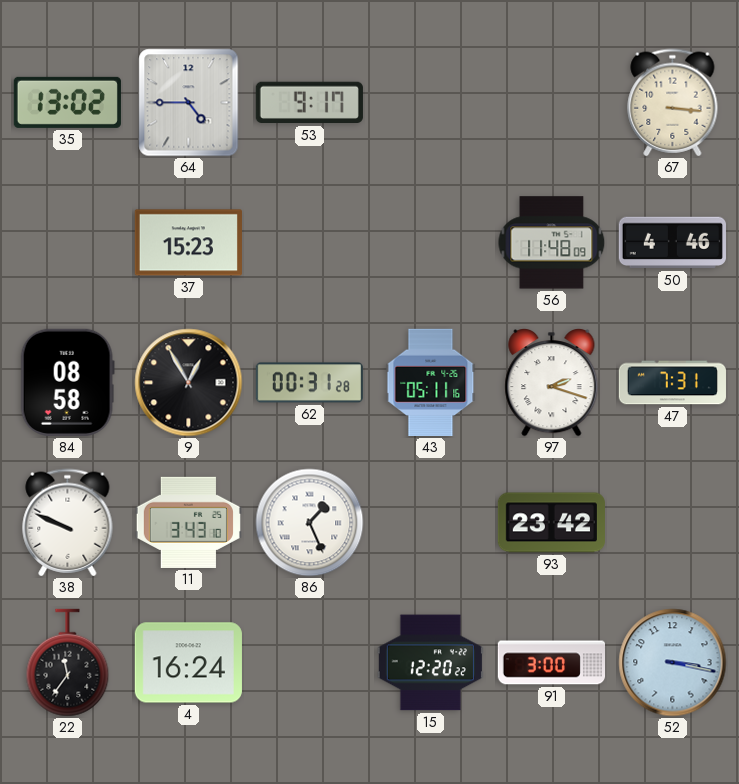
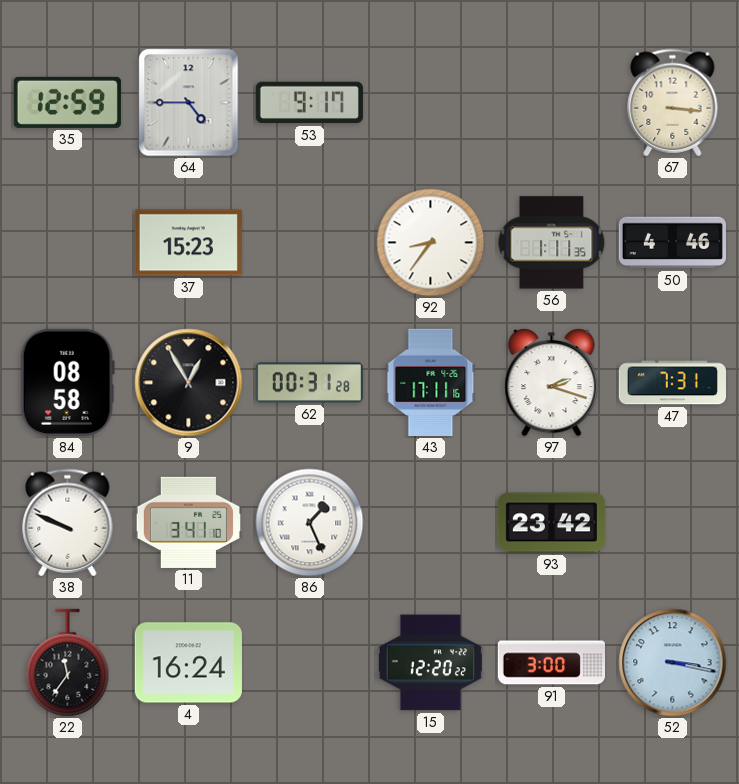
35: 13:02 -> 12:59 (67, 102)
92: none -> 8:36 (431, 243)
56: 11:48 -> 1:11 (552, 243)
43: 05:11 -> 17:11 (431, 382)
11: 3:43 -> 3:41 (188, 522)
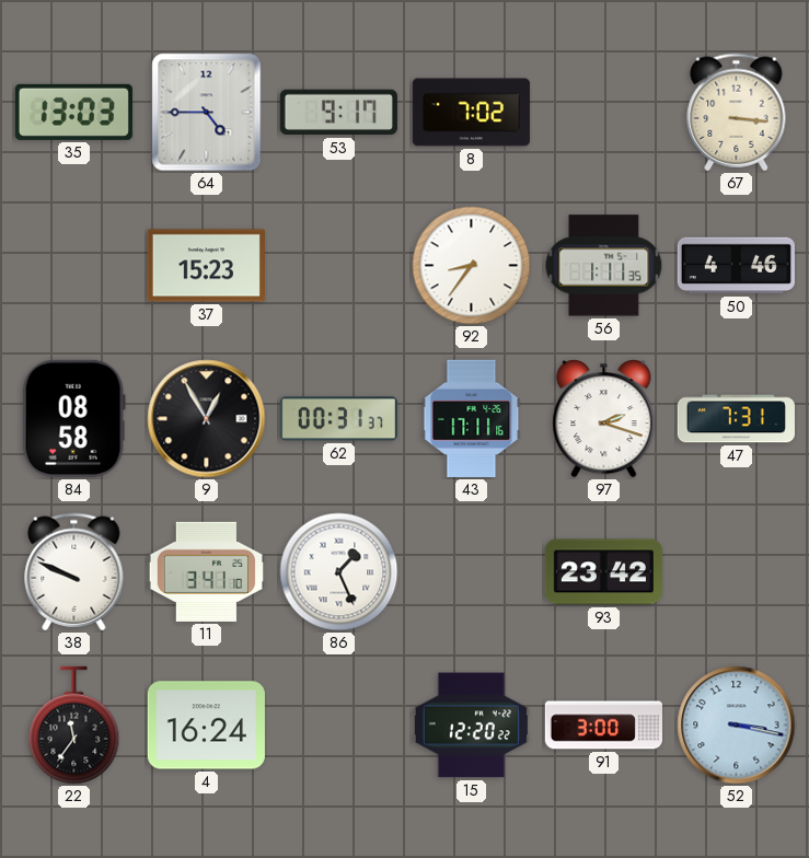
35: 12:59 -> 13:03 (73, 112)
8: none -> 7:02 (471, 113)
62: 00:31:28 -> 00:31:37 (338, 419)
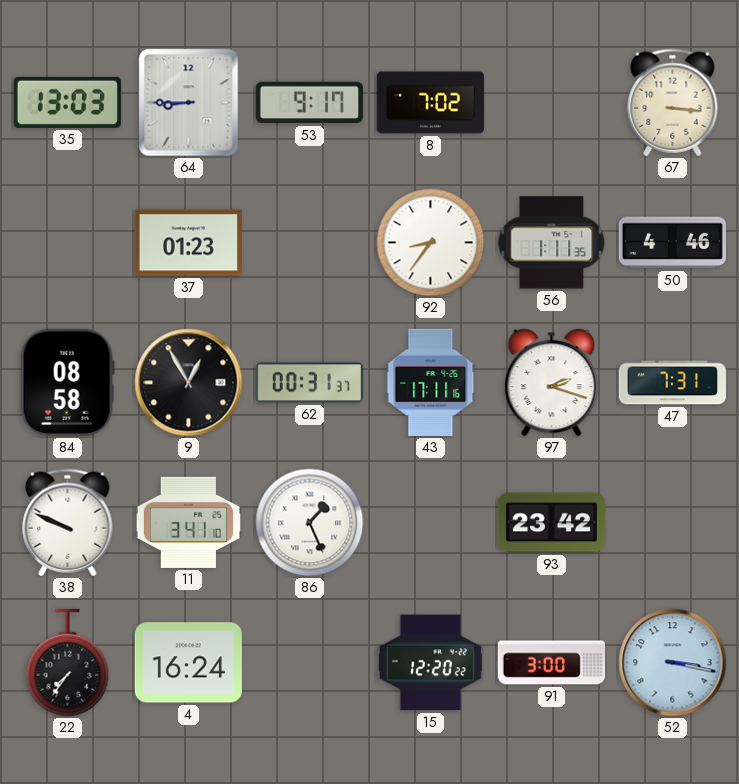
64: 4:45 -> 8:45 (189, 103)
37: 15:23 -> 01:23 (188, 243)
22: 11:36 -> 7:36 (68, 663)
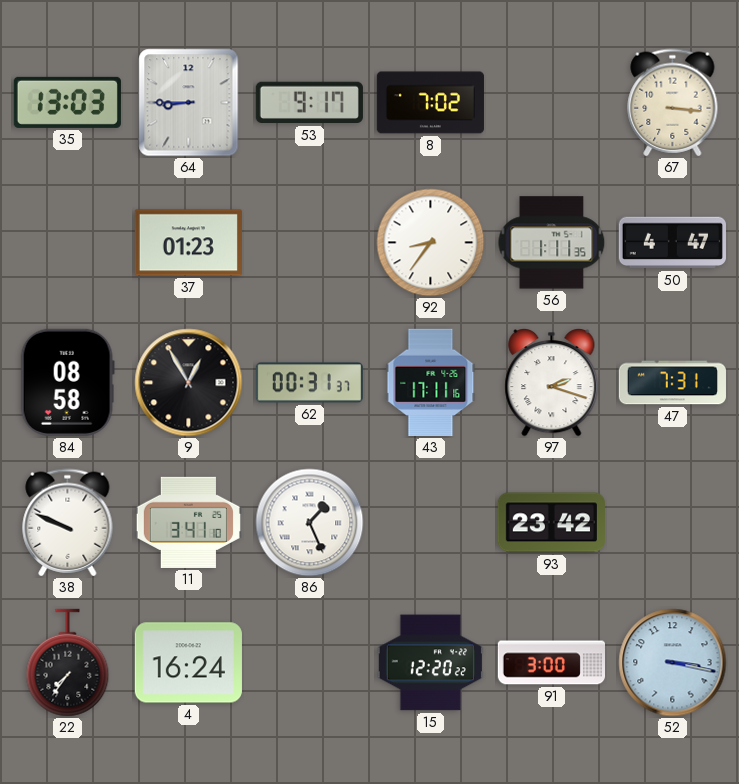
50: 4:46 -> 4:47 (672, 243)
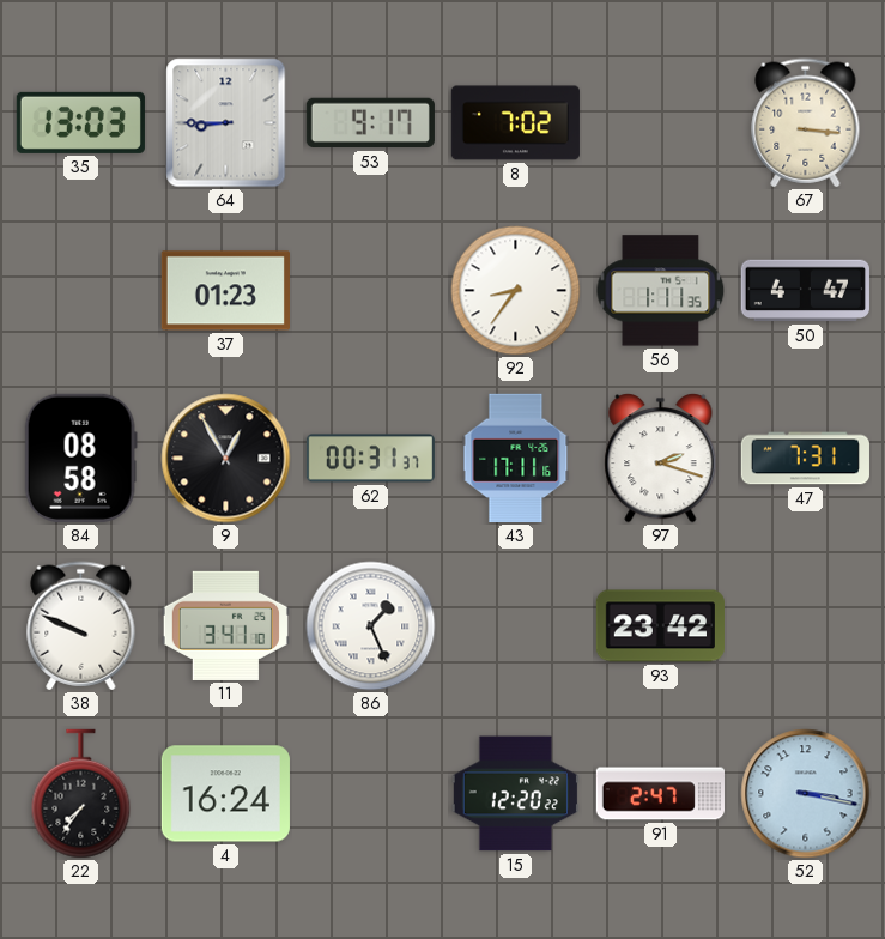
91: 3:00 -> 2:47 (660, 794)
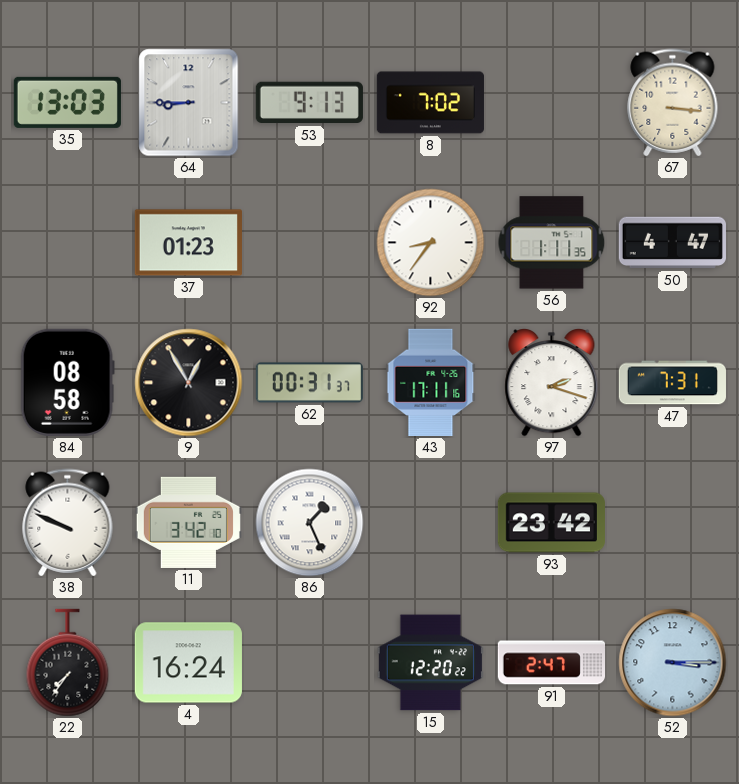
53: 9:17 -> 9:13 (309, 103)
11: 3:41 -> 3:42 (188, 522)
52: 3:17 -> 3:15 (673, 663)
